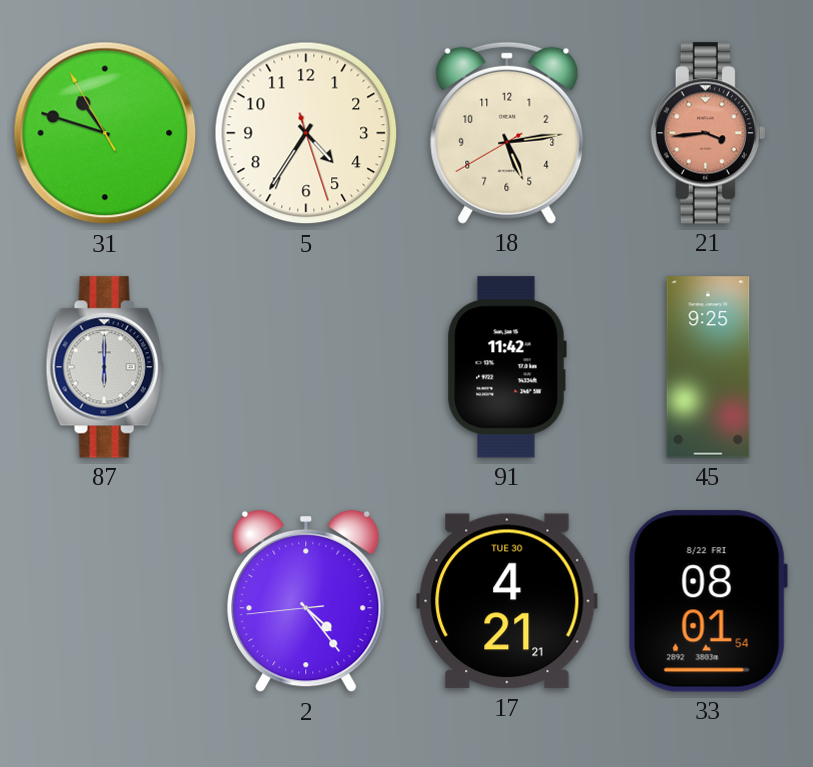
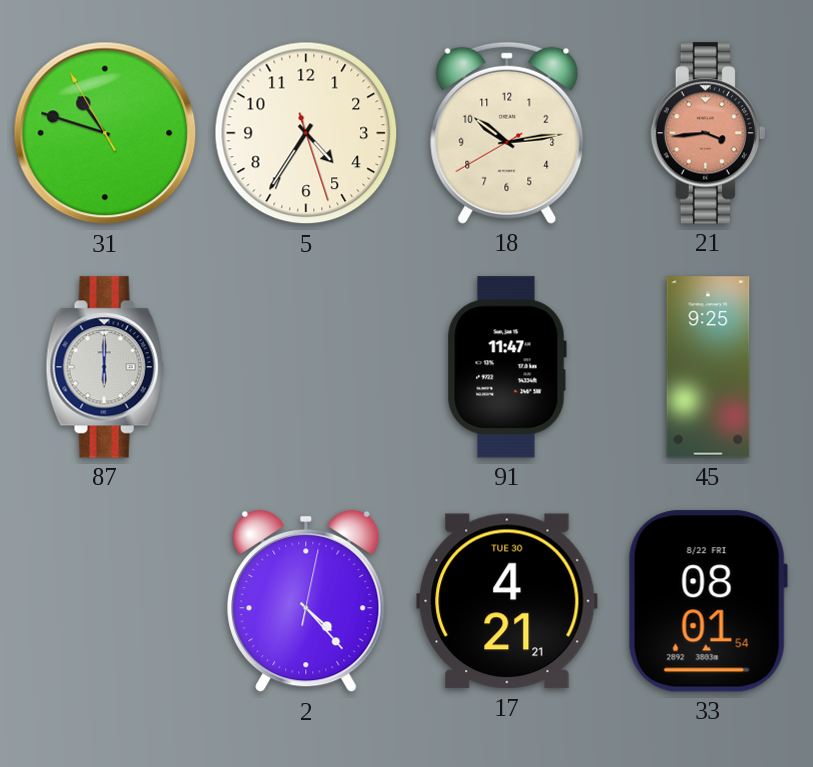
18: 5:13 -> 10:13 (507, 133)
91: 11:42 -> 11:47 (507, 367)
2: 4:23:44 -> 4:23:02 (306, 601)
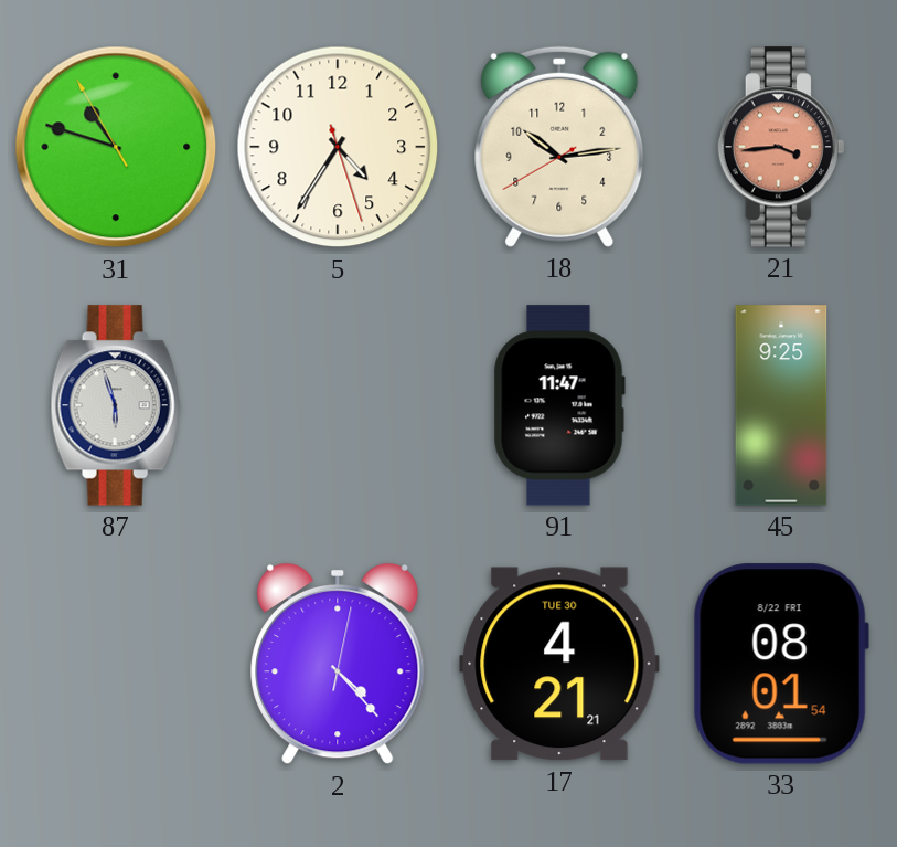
87: 6:00 -> 5:57 (116, 405)
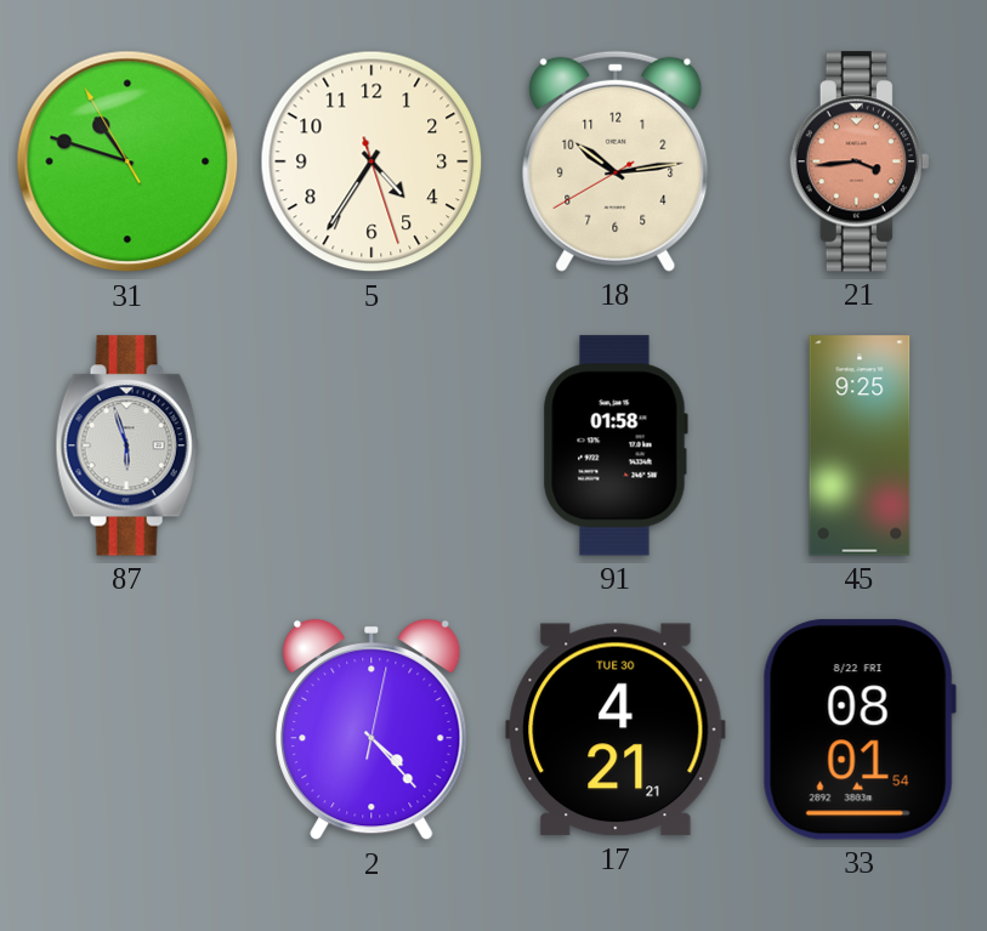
91: 11:47 -> 01:58 (616, 445)
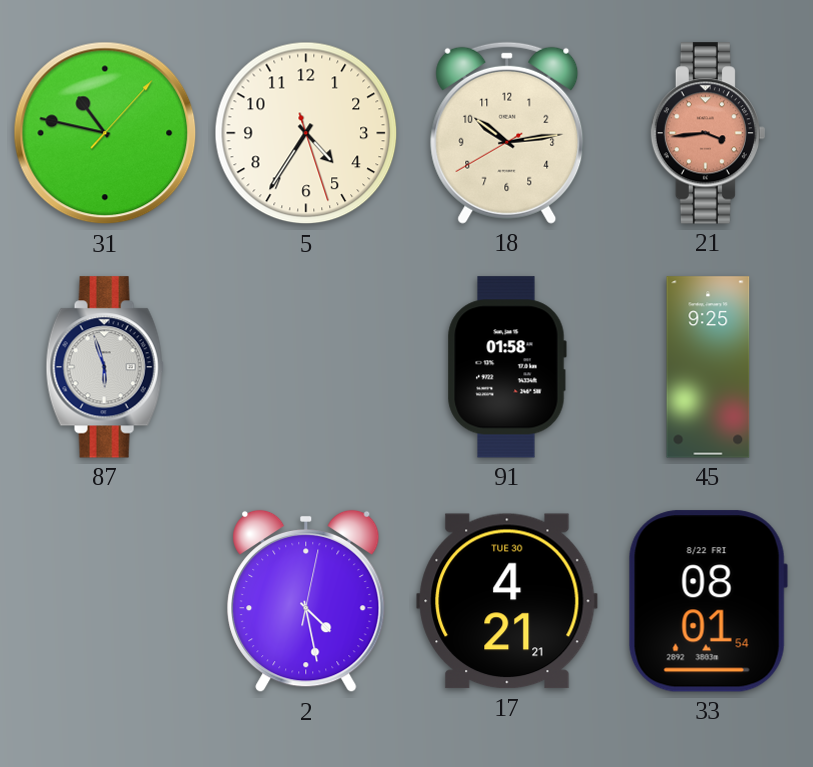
31: 10:47:55 -> 10:47:07 (105, 133)
2: 4:23 -> 4:28 (306, 601)
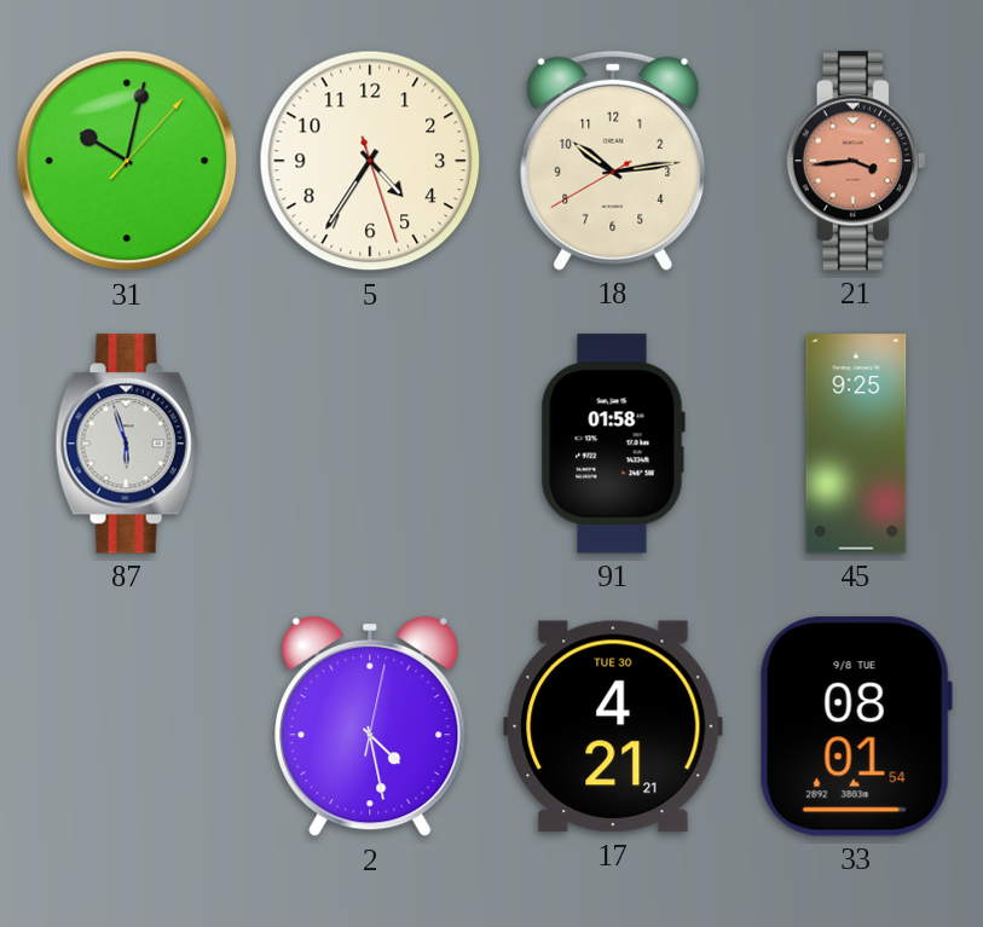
31: 10:47 -> 10:02 (127, 161)
33 date: 8/22 FRI -> 9/8 TUE (856, 726)
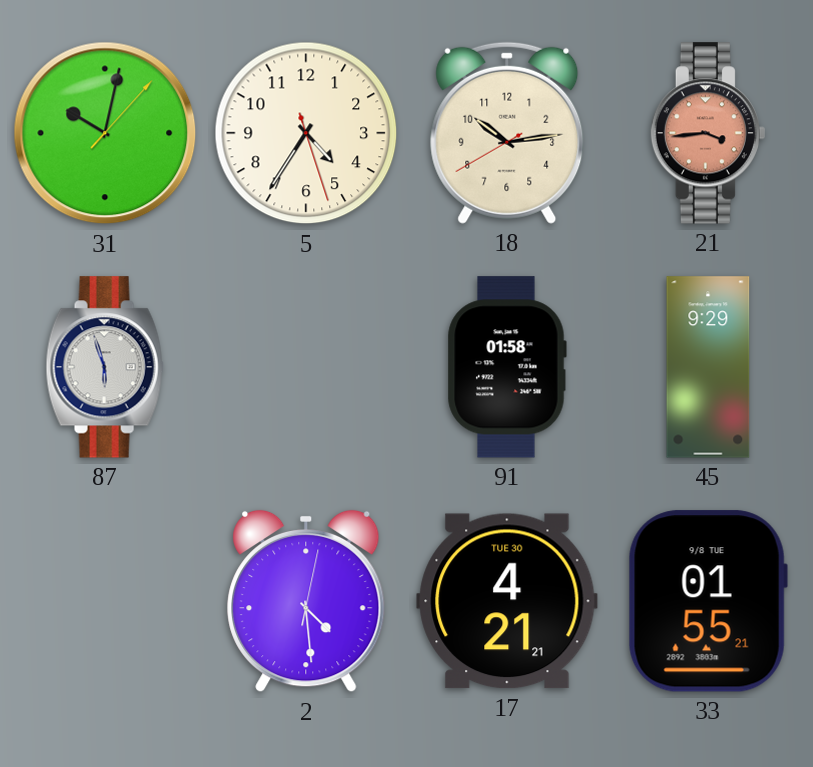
45: 9:25 -> 9:29 (708, 367)
2: 4:28 -> 4:29 (306, 601)
33: 08:01 -> 01:55 (708, 601)
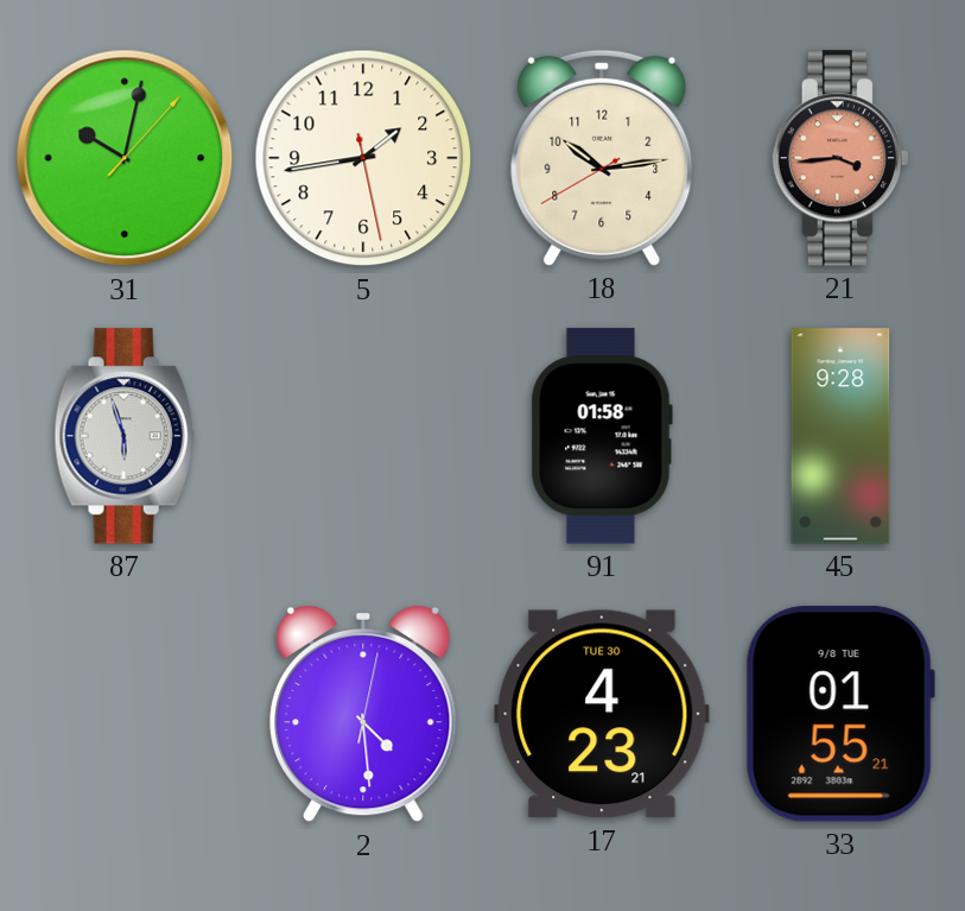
5: 4:35 -> 1:43 (363, 158)
45: 9:29 -> 9:28 (840, 436)
17: 4:21 -> 4:23 (602, 714)
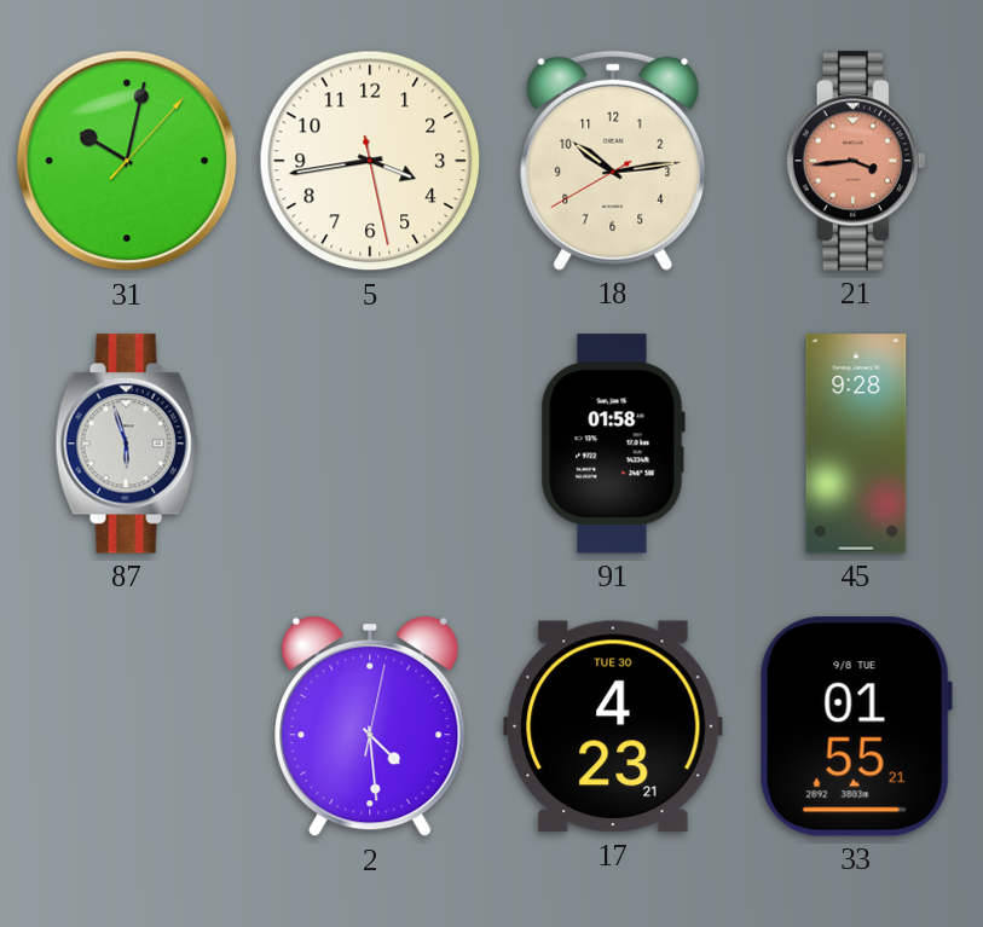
5: 1:43 -> 3:43 (370, 161)
